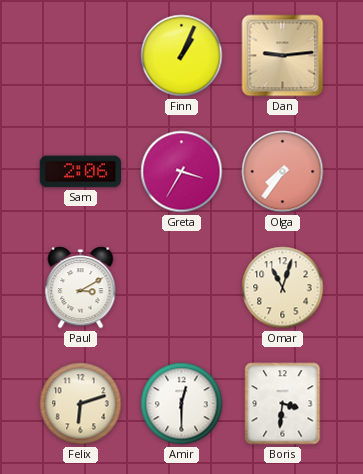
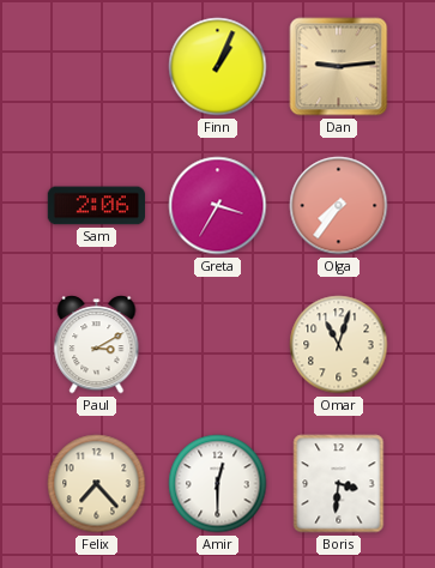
Felix: 6:12 -> 7:23 (97, 484)
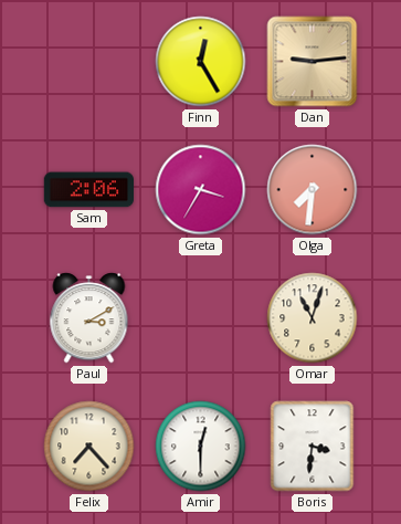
Finn: 1:04 -> 12:25 (201, 62)
Olga: 7:36 -> 7:31 (313, 190)
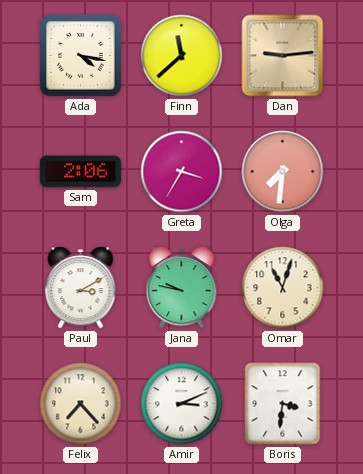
Ada: none -> 4:17 (81, 56)
Finn: 12:25 -> 11:38 (182, 56)
Jana: none -> 9:47 (182, 288)
Amir: 12:30 -> 3:11 (182, 404)
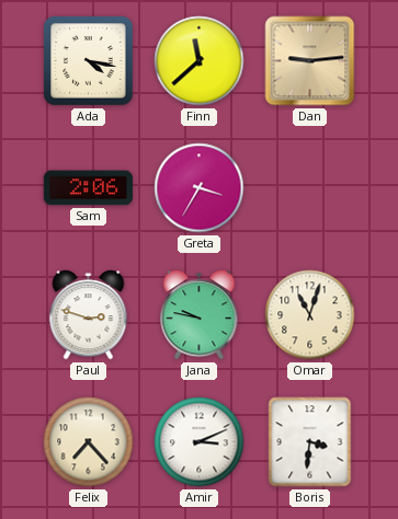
Olga: 7:31 -> none (283, 172)
Paul: 3:10 -> 2:48 (89, 315)
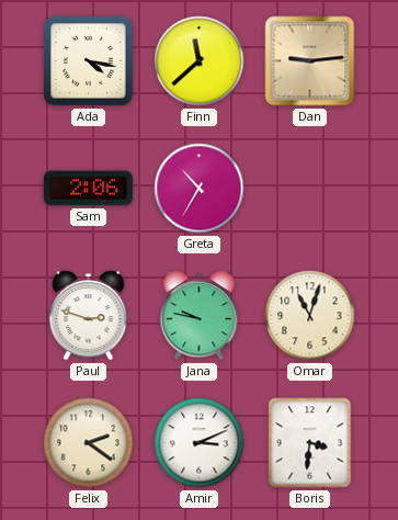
Greta: 3:35 -> 10:35 (200, 189)
Felix: 7:23 -> 2:21 (89, 443)
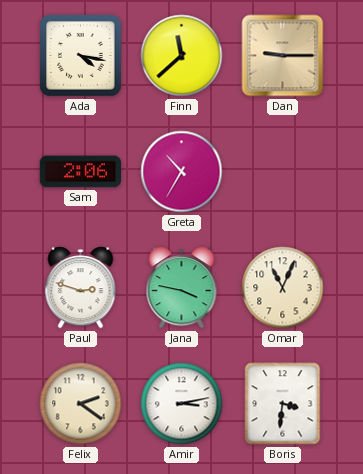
Dan: 9:14 -> 9:15 (283, 56)
Jana: 9:47 -> 3:47 (182, 288)
Omar: 11:03 -> 11:04 (283, 288)
Amir: 3:11 -> 3:13 (182, 404)
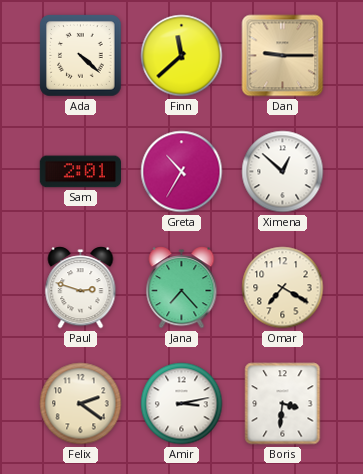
Ada: 4:17 -> 4:22 (81, 56)
Sam: 2:06 -> 2:01 (80, 172)
Ximena: none -> 12:52 (283, 172)
Jana: 3:47 -> 7:23 (182, 288)
Omar: 11:04 -> 7:20 (283, 288)
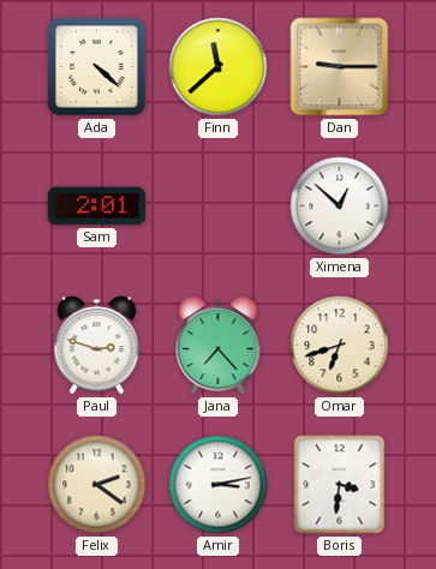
Greta: 10:35 -> none (182, 172)
Omar: 7:20 -> 6:42 (340, 346)
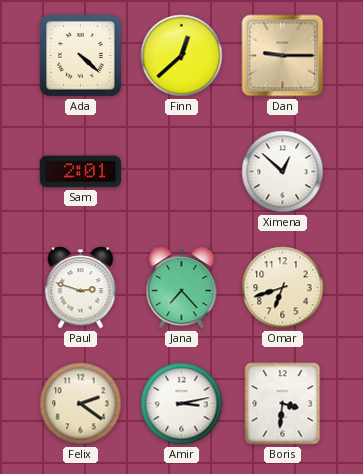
Finn: 11:38 -> 12:38 (182, 56)
